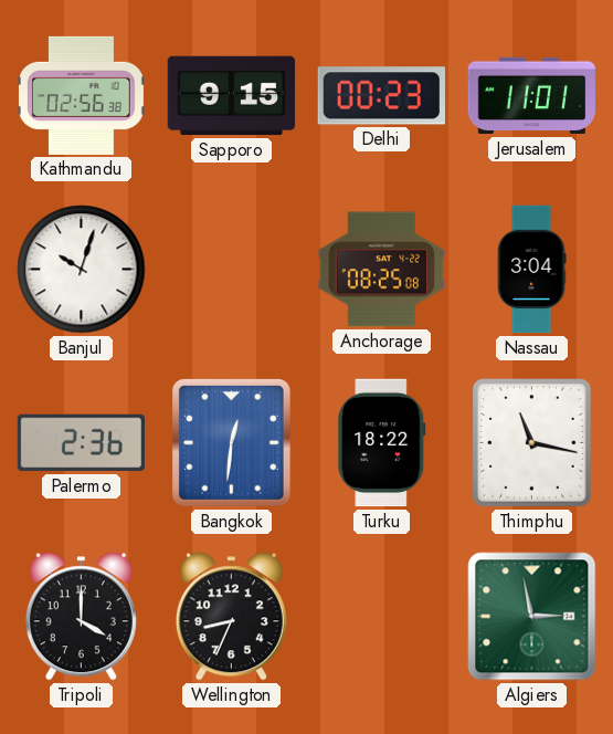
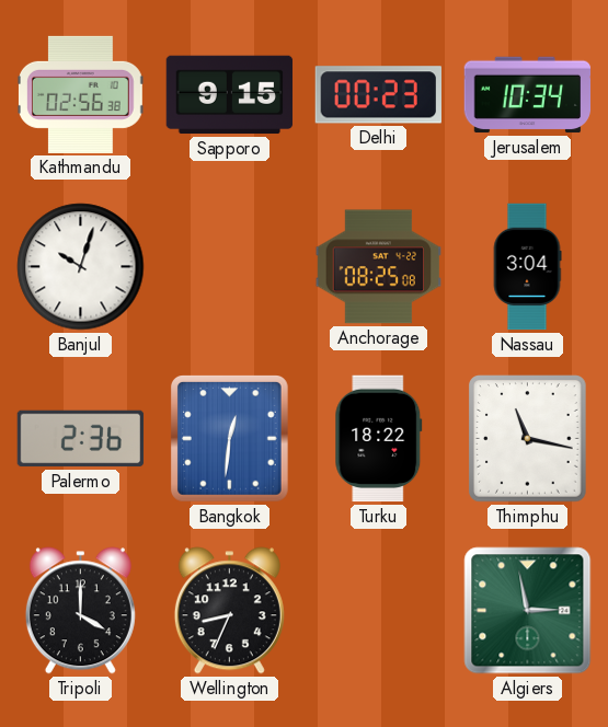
Jerusalem: 11:01 -> 10:34 (528, 95)
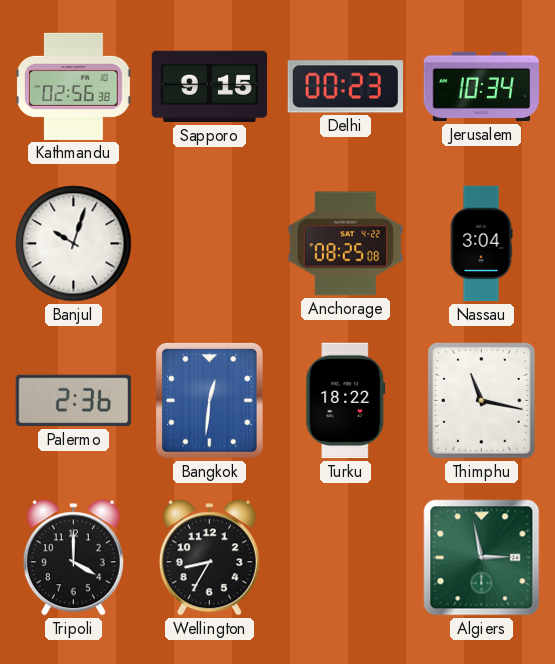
Wellington: 8:34 -> 8:35 (209, 558)
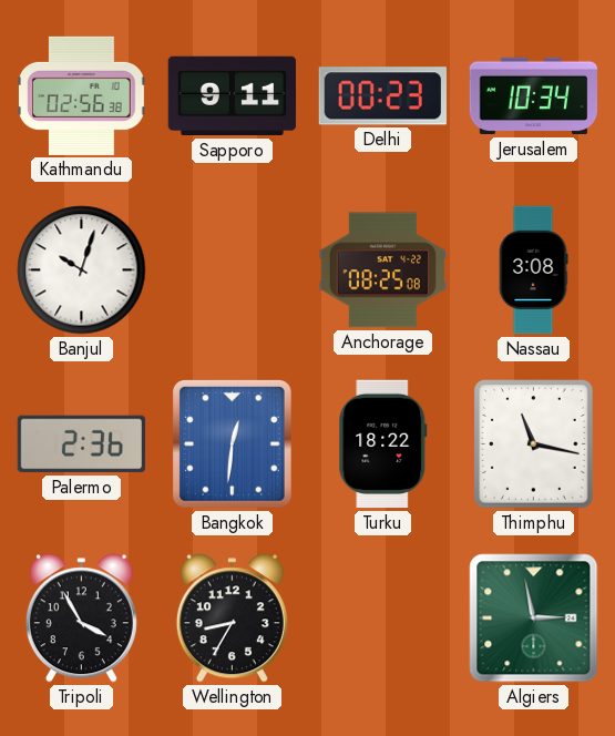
Sapporo: 9:15 -> 9:11 (233, 96)
Nassau: 3:04 -> 3:08 (533, 270)
Tripoli: 4:00 -> 3:55 (81, 619)
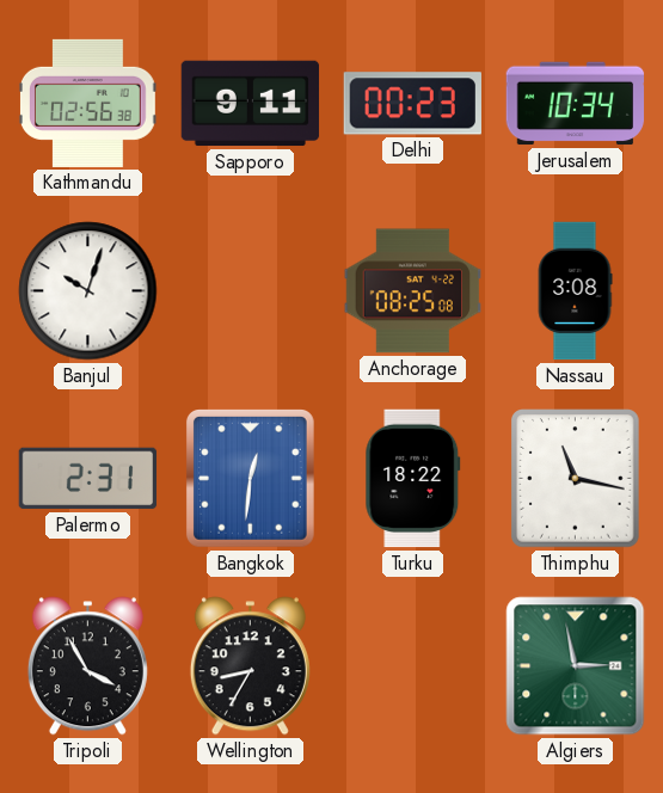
Palermo: 2:36 -> 2:31 (88, 479)
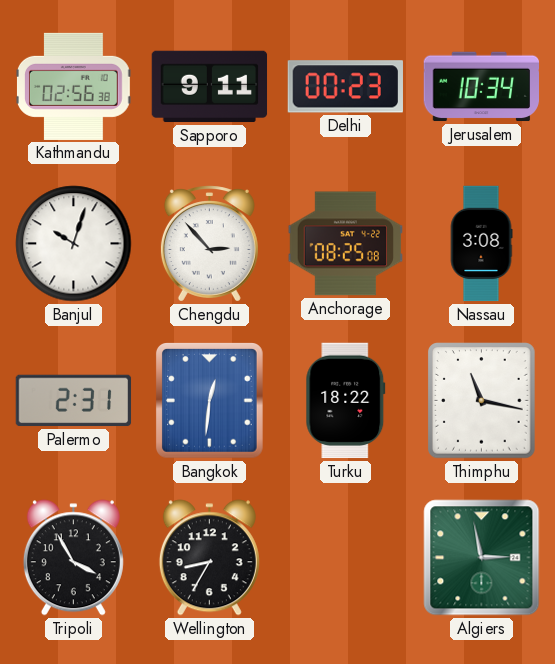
Chengdu: none -> 2:53 (209, 244)
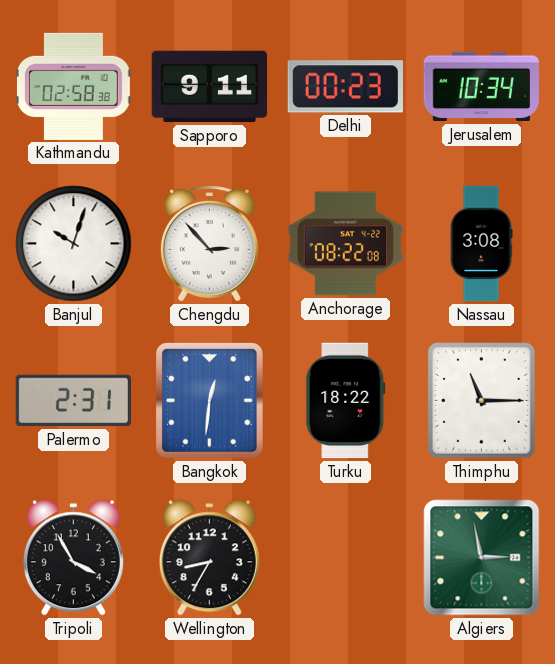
Kathmandu: 02:56 -> 02:58 (73, 86)
Anchorage: 08:25 -> 08:22 (345, 244)
Thimphu: 11:17 -> 11:15 (482, 401)
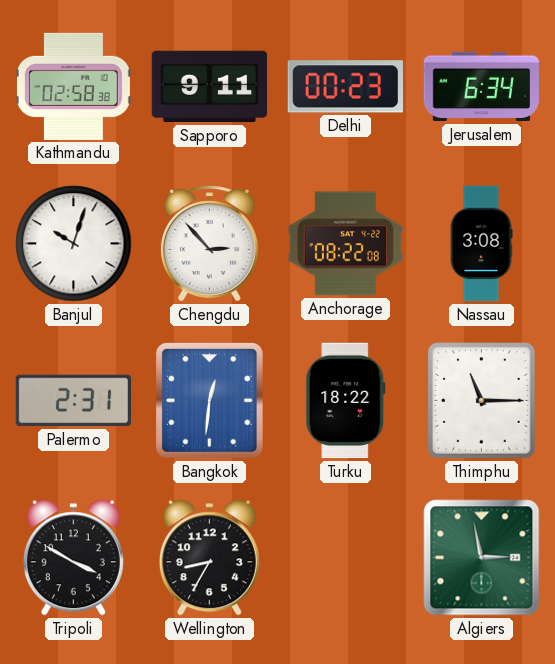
Jerusalem: 10:34 -> 6:34 (482, 87)
Tripoli: 3:55 -> 3:50 (73, 558)
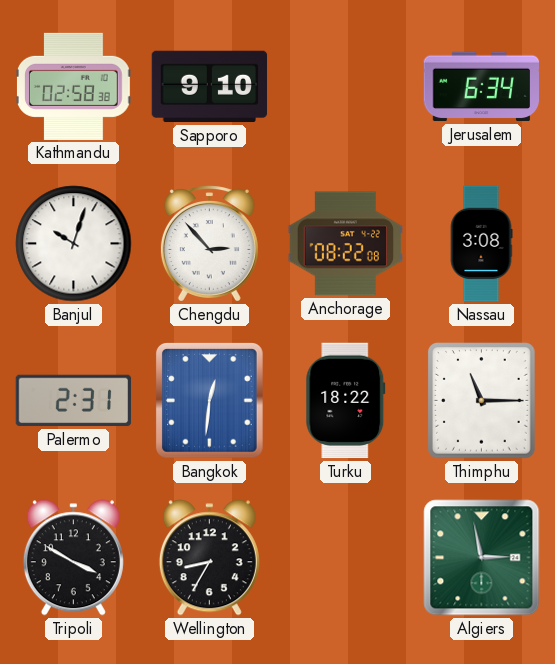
Sapporo: 9:11 -> 9:10 (210, 87)
Delhi: 00:23 -> none (345, 87)
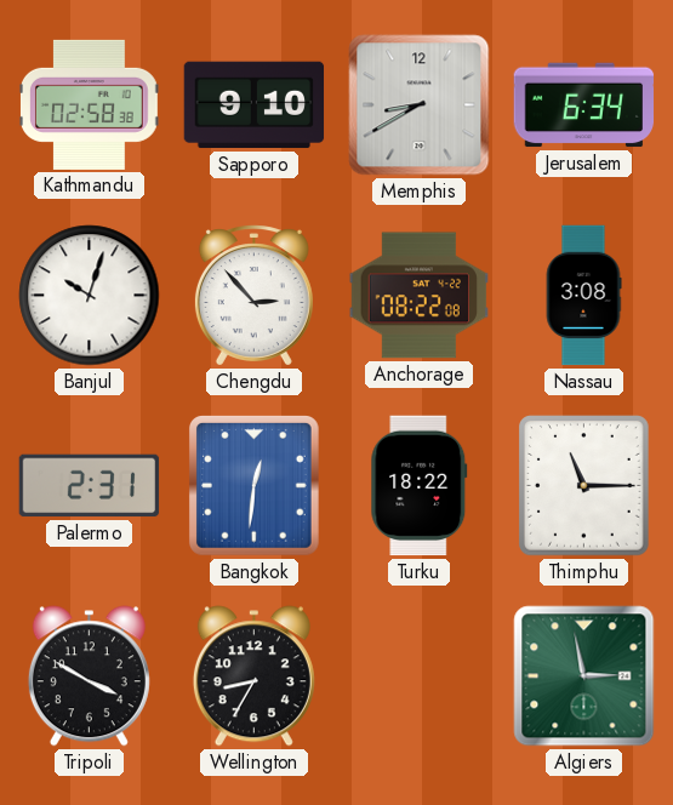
Memphis: none -> 8:40 (420, 105)
